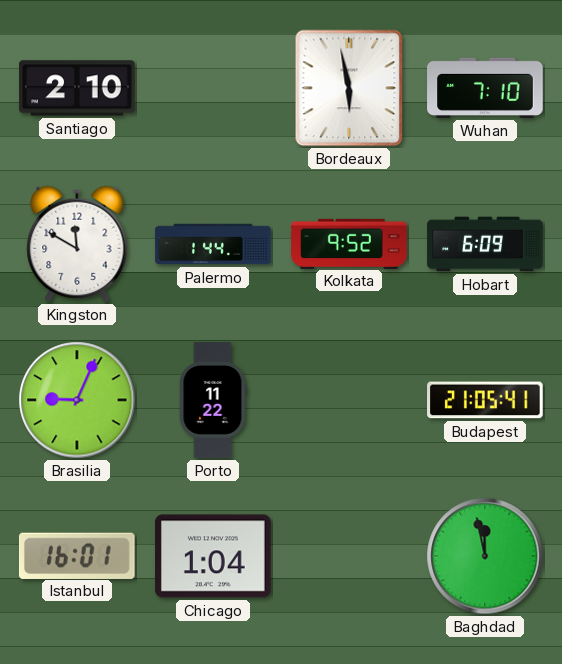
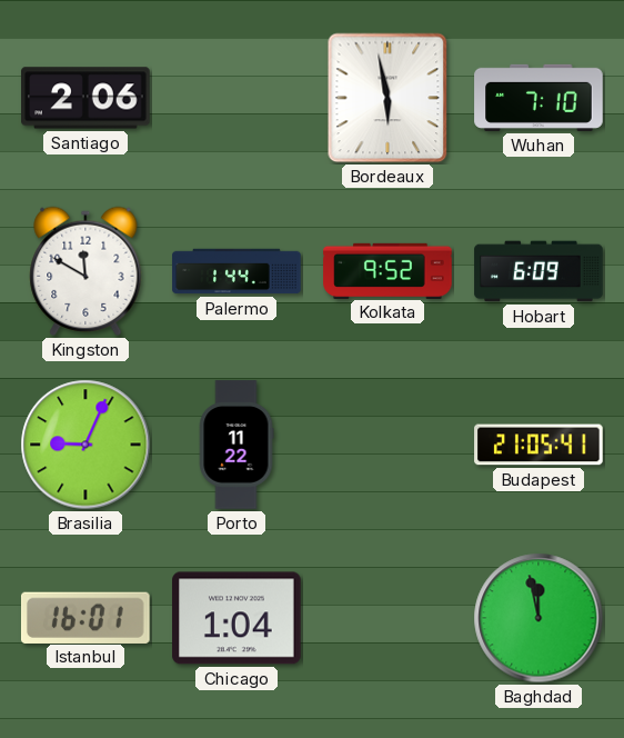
Santiago: 2:10 -> 2:06 (85, 98)
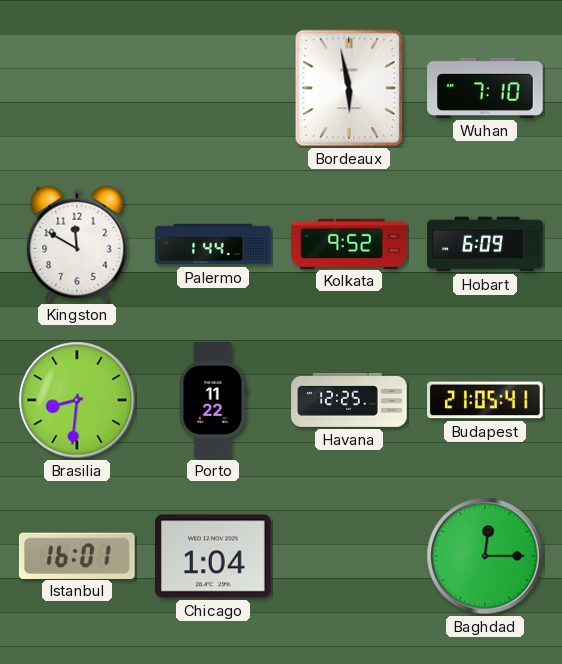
Santiago: 2:06 -> none (85, 98)
Brasilia: 9:04 -> 8:31 (77, 400)
Havana: none -> 12:25 (349, 400)
Baghdad: 11:58 -> 12:15 (485, 556)
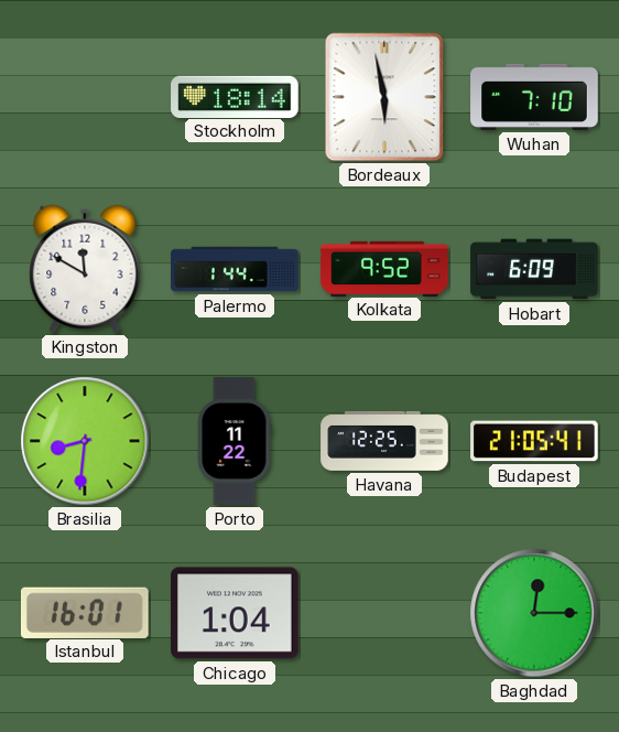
Stockholm: none -> 18:14 (235, 96)
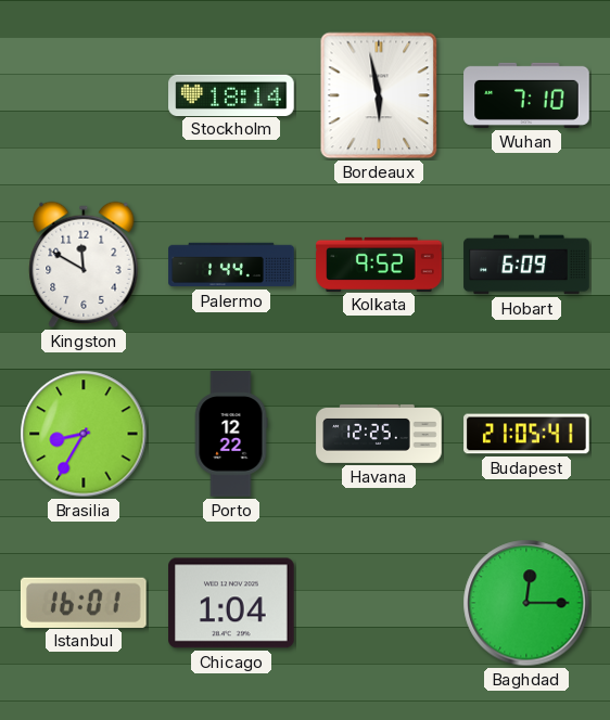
Brasilia: 8:31 -> 8:35 (84, 434)
Porto: 11:22 -> 12:22 (231, 434)
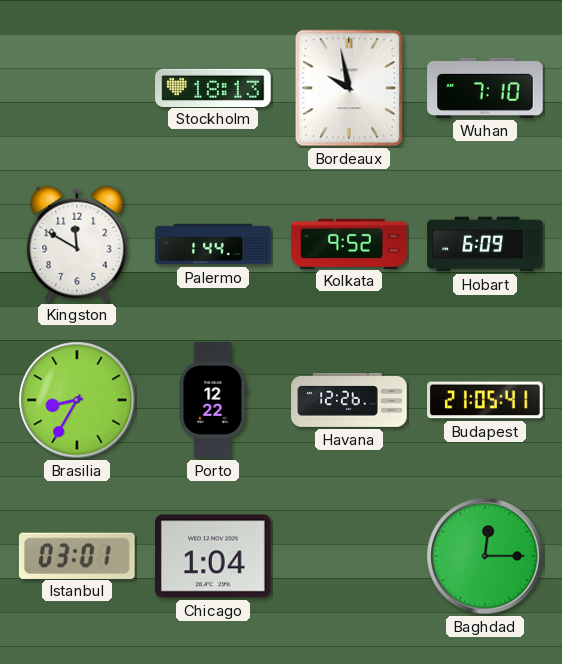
Stockholm: 18:14 -> 18:13 (213, 87)
Bordeaux: 5:58 -> 9:58 (349, 88)
Havana: 12:25 -> 12:26 (349, 400)
Istanbul: 16:01 -> 03:01 (77, 555)
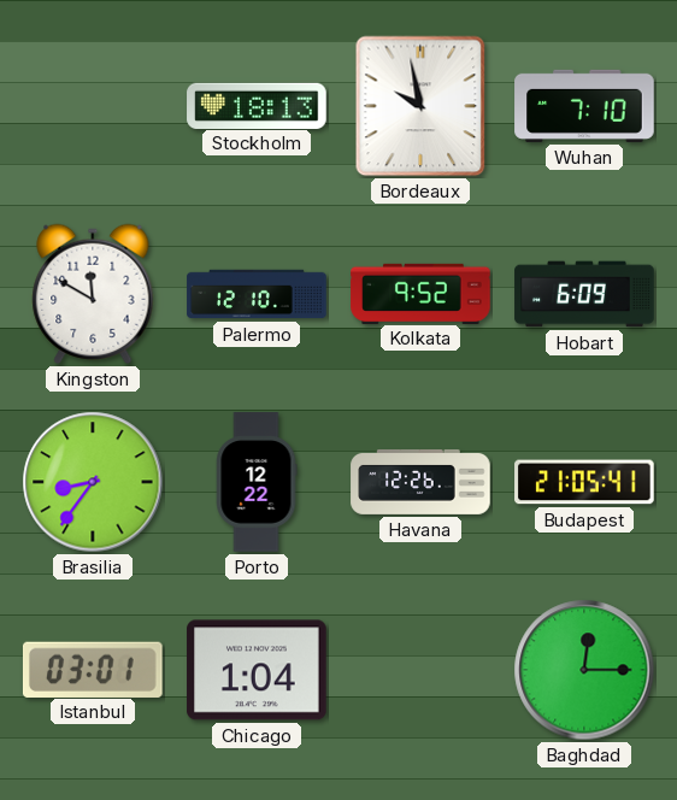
Palermo: 1:44 -> 12:10 (257, 294)
Brasilia: 8:35 -> 8:36 (93, 482)
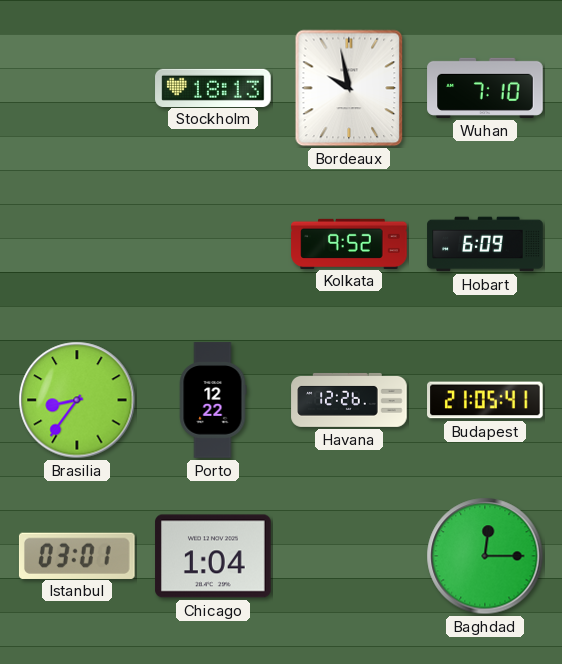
Kingston: 11:50 -> none (93, 294)
Palermo: 12:10 -> none (257, 294)
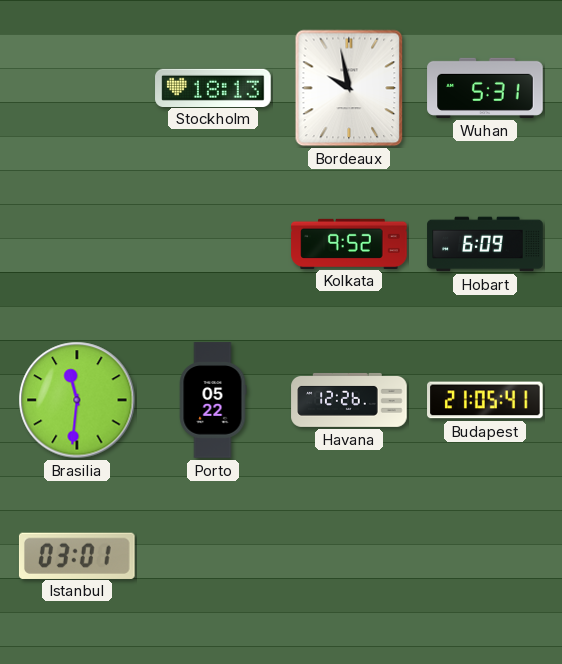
Wuhan: 7:10 -> 5:31 (485, 88)
Brasilia: 8:36 -> 11:31 (77, 400)
Porto: 12:22 -> 05:22 (213, 400)
Chicago: 1:04 -> none (213, 556)
Baghdad: 12:15 -> none (485, 556)
